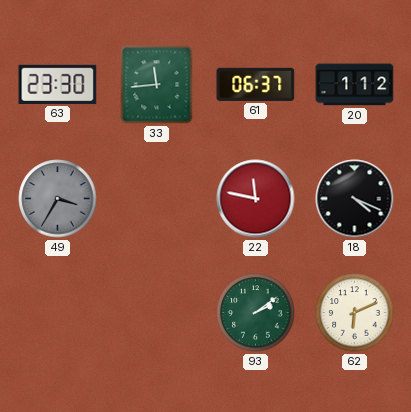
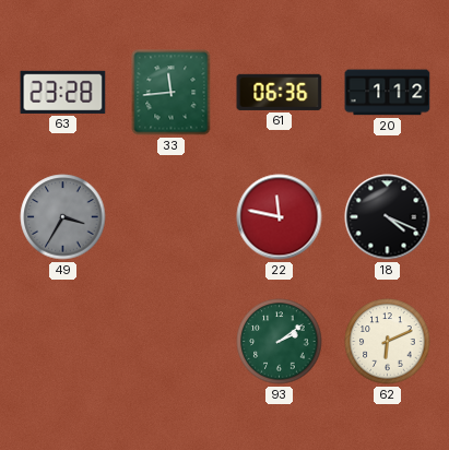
63: 23:30 -> 23:28 (63, 92)
61: 06:37 -> 06:36 (280, 92)
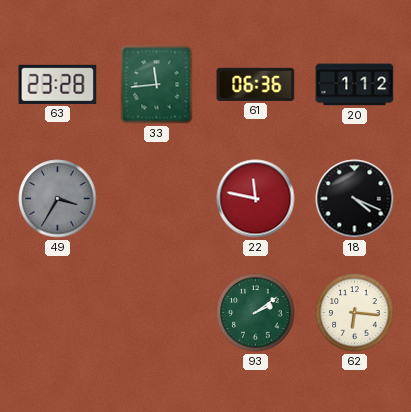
62: 6:11 -> 6:16 (355, 313)
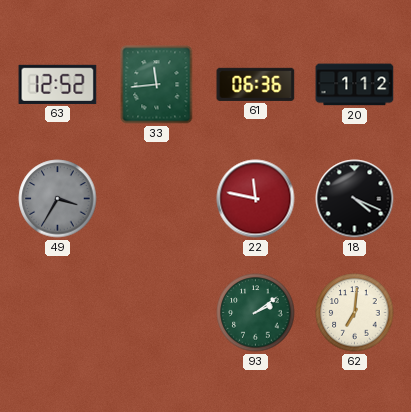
63: 23:28 -> 12:52 (58, 84)
62: 6:16 -> 7:01 (355, 313)
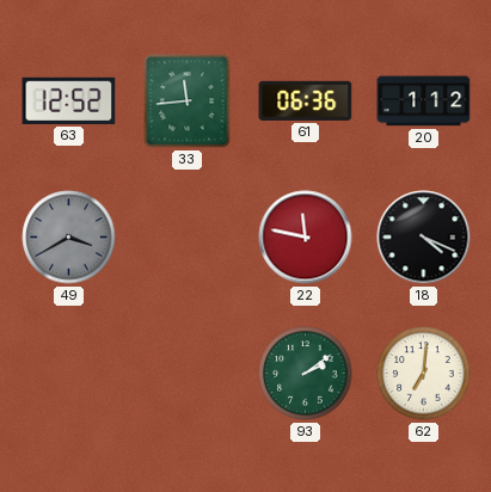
49: 3:35 -> 3:40 (69, 238)
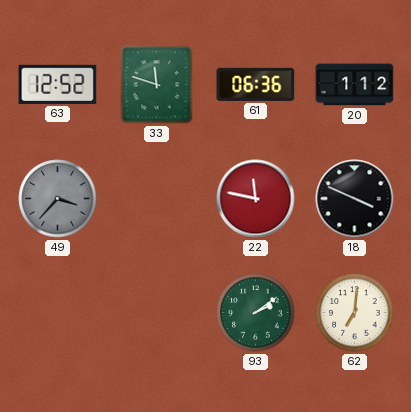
33: 11:44 -> 11:48 (157, 85)
49: 3:40 -> 3:37 (58, 199)
18: 4:19 -> 3:49 (355, 199)
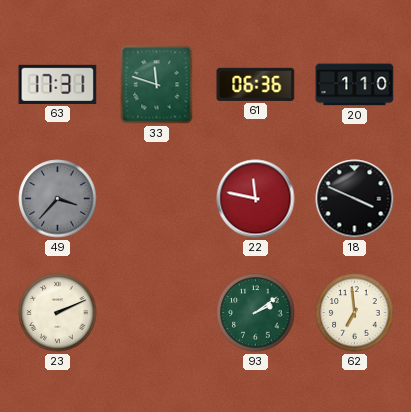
63: 12:52 -> 17:31 (58, 84)
20: 1:12 -> 1:10 (355, 85)
23: none -> 2:11 (58, 313)
62: 7:01 -> 6:59 (355, 313)
